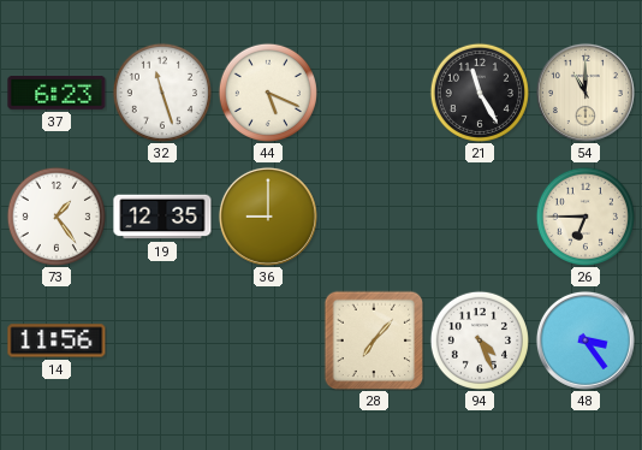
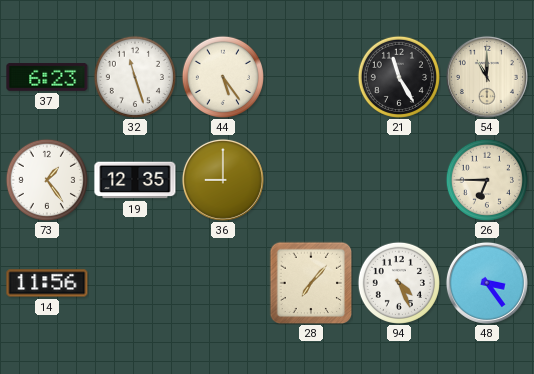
44: 5:19 -> 5:24 (223, 77)
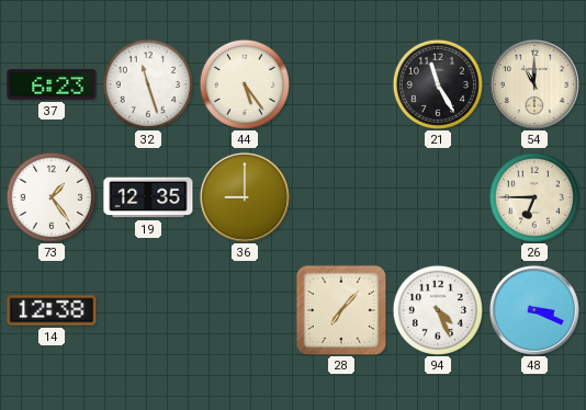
14: 11:56 -> 12:38 (52, 310)
48: 3:24 -> 3:19 (534, 310)
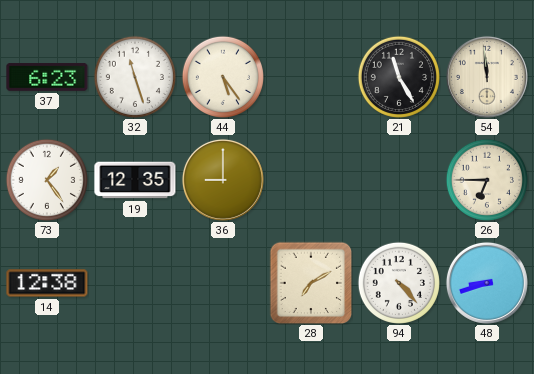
54: 11:00 -> 11:59 (487, 77)
28: 7:07 -> 7:10 (311, 283)
94: 4:26 -> 4:23 (399, 283)
48: 3:19 -> 8:42 (487, 283)
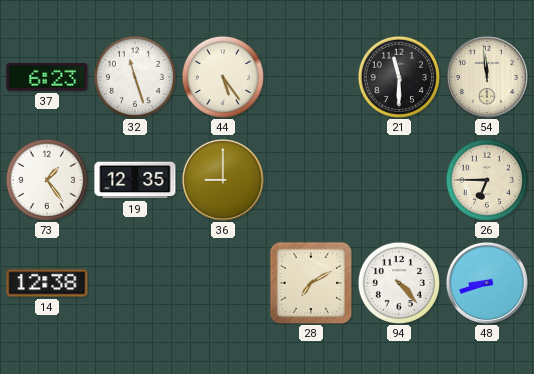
21: 11:25 -> 11:30 (399, 77)
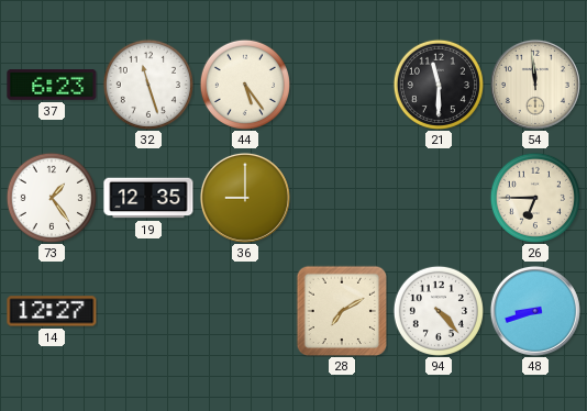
14: 12:38 -> 12:27 (52, 311)
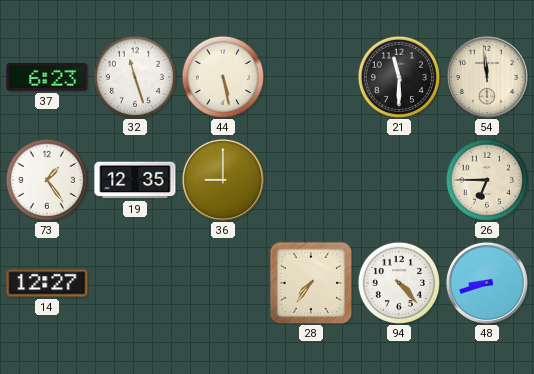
44: 5:24 -> 5:28 (223, 77)
28: 7:10 -> 7:36 (311, 283)
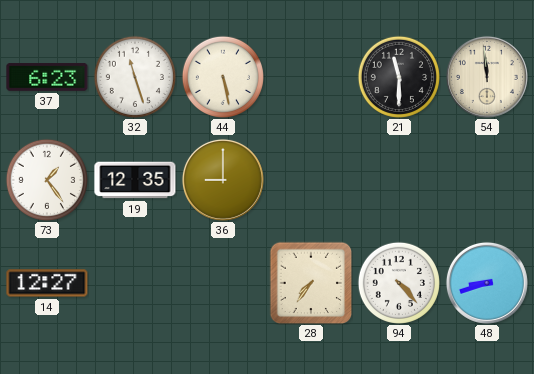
26: 6:45 -> none (487, 180)
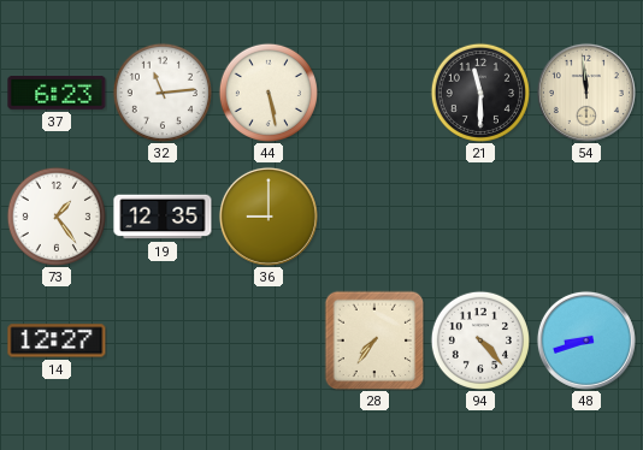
32: 11:27 -> 11:14 (163, 93)
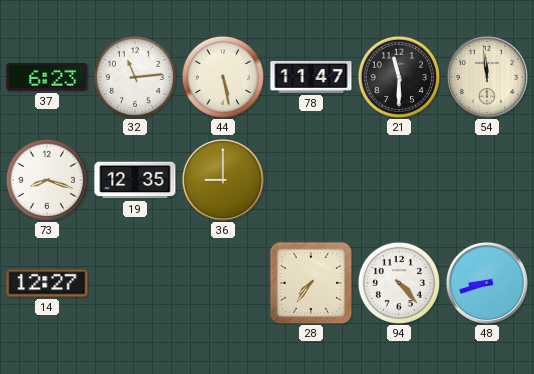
78: none -> 11:47 (311, 77)
73: 1:24 -> 8:18 (47, 180)
